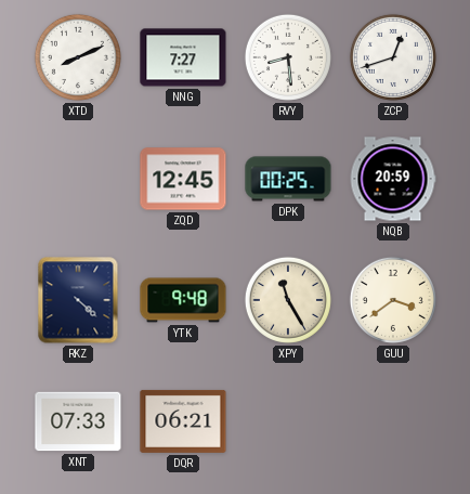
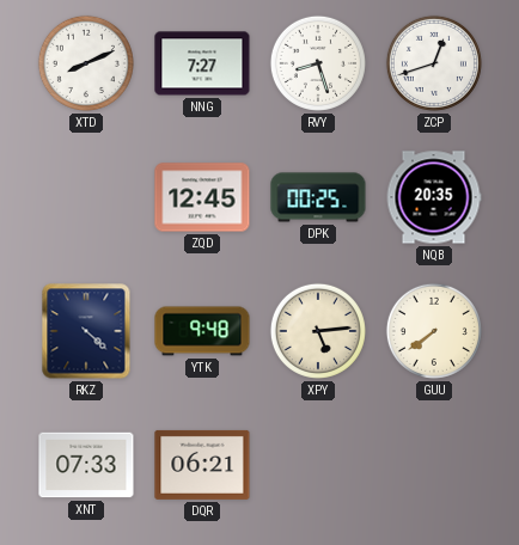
RVY: 8:29 -> 8:27 (318, 63)
NQB: 20:59 -> 20:35 (434, 197)
XPY: 11:25 -> 5:14 (318, 331)
GUU: 3:39 -> 7:39 (434, 331)
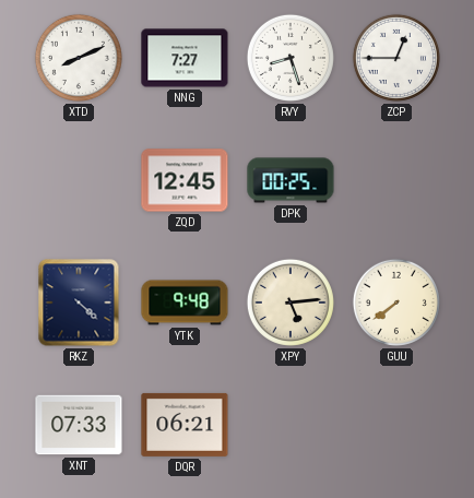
ZCP: 12:42 -> 12:45 (396, 58)
NQB: 20:35 -> none (434, 197)
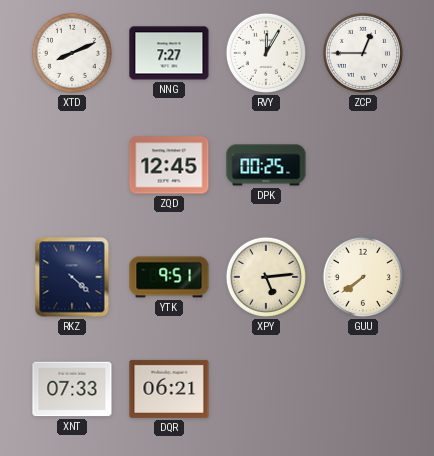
RVY: 8:27 -> 12:05 (266, 53)
YTK: 9:48 -> 9:51 (169, 277)
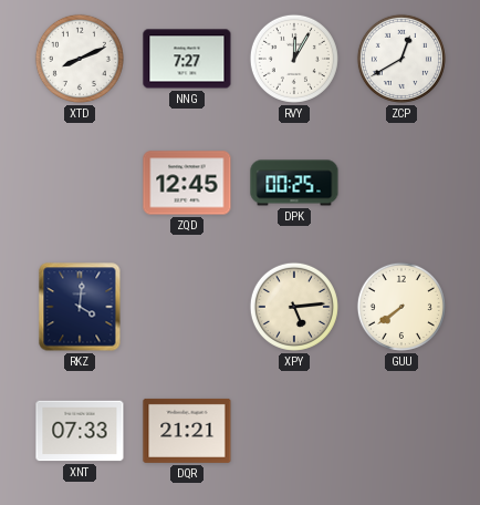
ZCP: 12:45 -> 12:40 (401, 59)
RKZ: 4:22 -> 4:01 (80, 307)
YTK: 9:51 -> none (169, 277)
DQR: 06:21 -> 21:21 (187, 431)
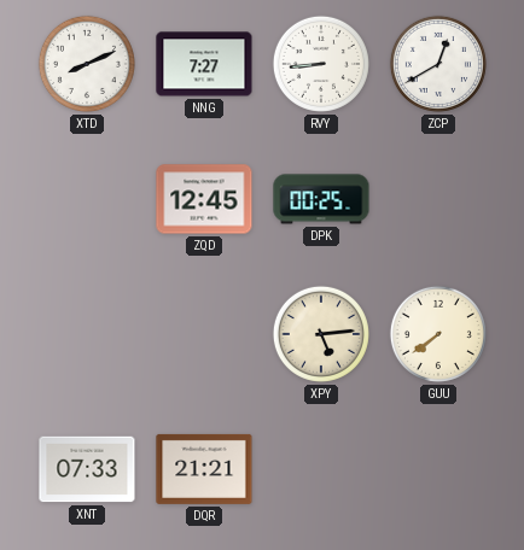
RVY: 12:05 -> 8:44 (321, 64)
RKZ: 4:01 -> none (80, 307)
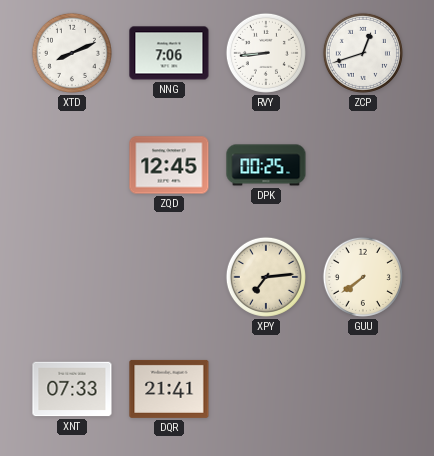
NNG: 7:27 -> 7:06 (169, 53)
ZCP: 12:40 -> 12:42 (363, 53)
XPY: 5:14 -> 7:14 (266, 277)
DQR: 21:21 -> 21:41 (169, 389)
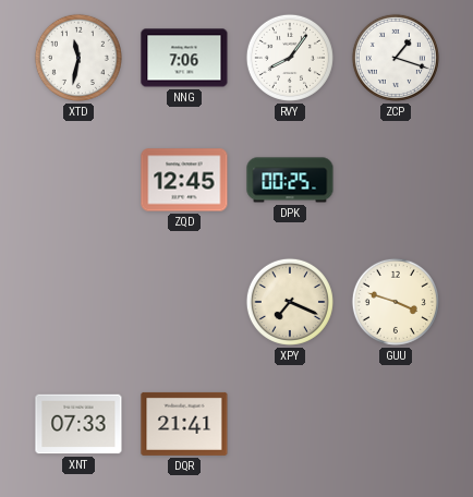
XTD: 8:11 -> 11:32 (78, 58)
RVY: 8:44 -> 8:06 (290, 58)
ZCP: 12:42 -> 1:18 (396, 58)
XPY: 7:14 -> 7:19 (290, 302)
GUU: 7:39 -> 3:48 (396, 302)
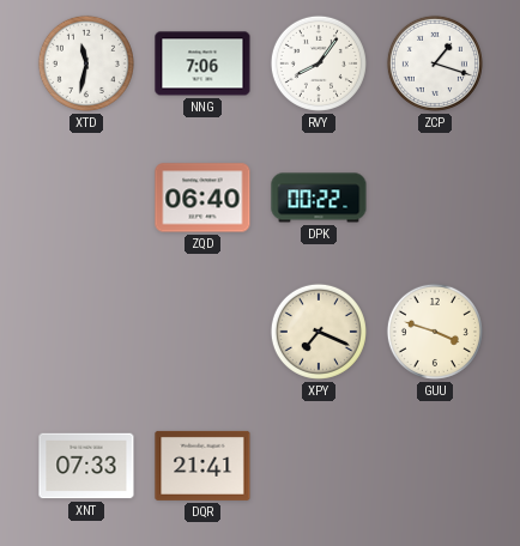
ZQD: 12:45 -> 06:40 (202, 198)
DPK: 00:25 -> 00:22 (319, 198)
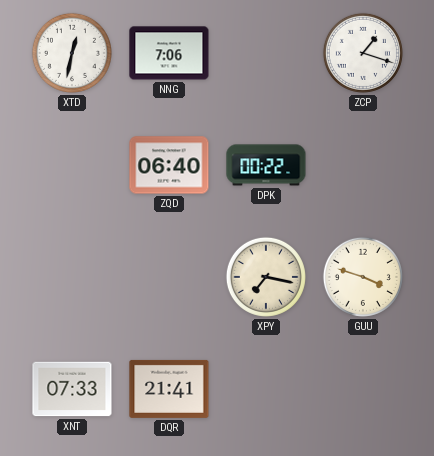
XTD: 11:32 -> 12:32 (72, 53)
RVY: 8:06 -> none (319, 63)
XPY: 7:19 -> 7:17 (266, 277)
